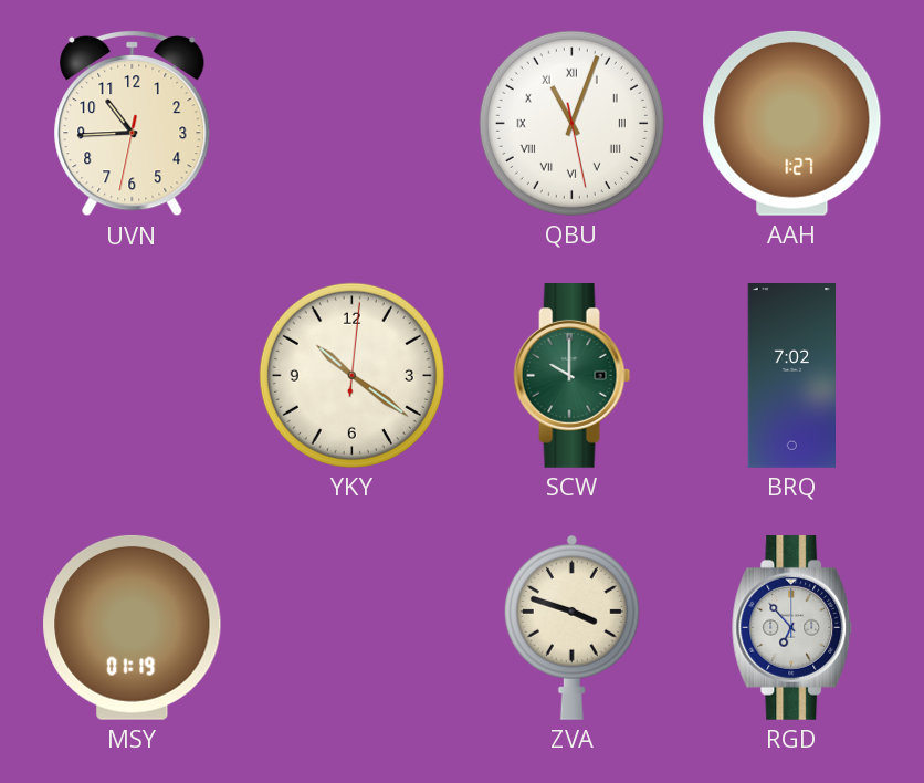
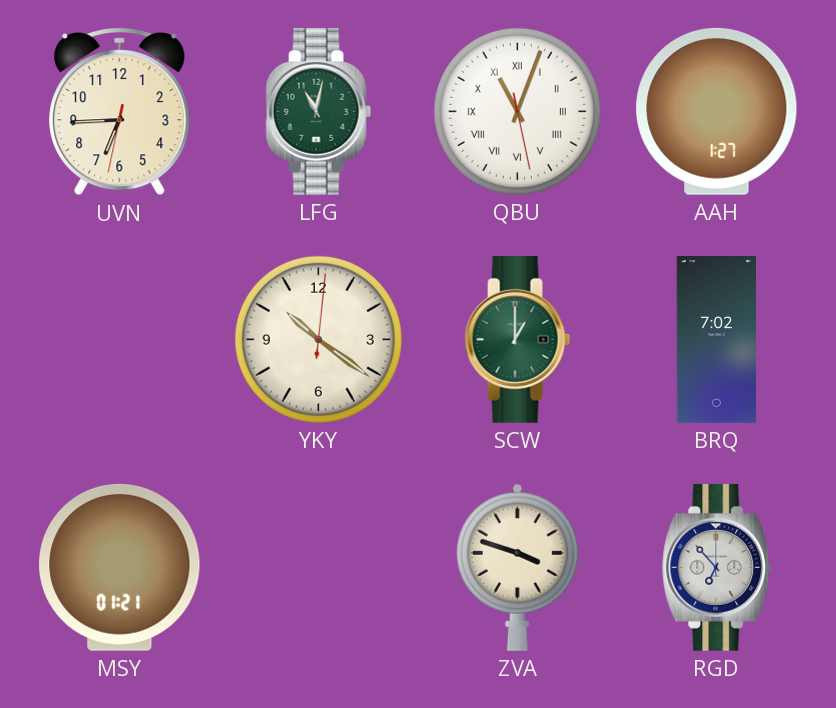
UVN: 10:44 -> 6:44 (120, 112)
LFG: none -> 11:02 (319, 111)
SCW: 10:00 -> 1:00 (518, 339)
MSY: 01:19 -> 01:21 (120, 567)
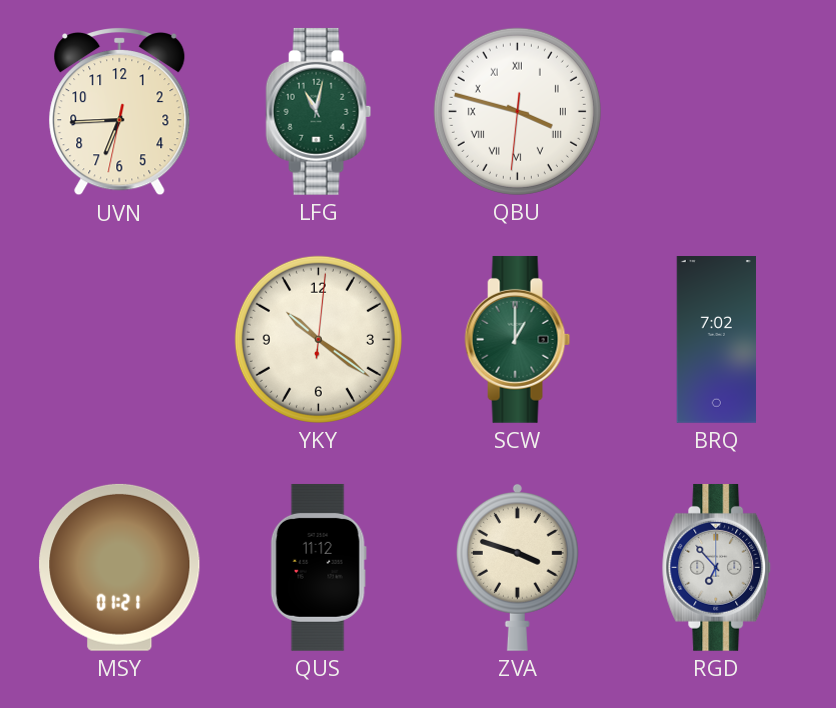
QBU: 11:03 -> 3:47 (517, 111)
AAH: 1:27 -> none (717, 111)
QUS: none -> 11:12 (318, 567)
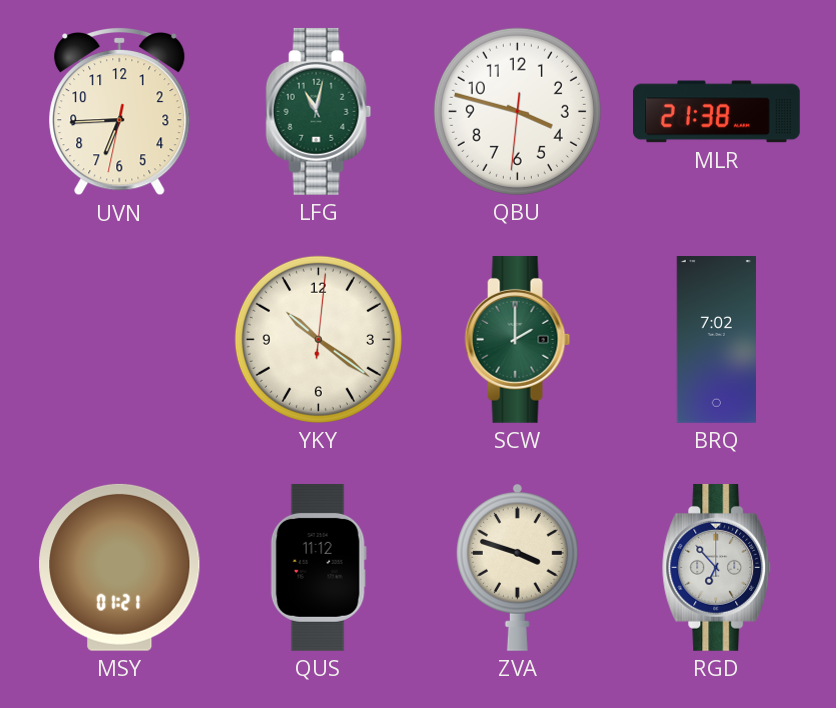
QBU numerals: Roman -> Arabic (517, 111)
MLR: none -> 21:38 (717, 112)
SCW: 1:00 -> 2:00 (518, 339)
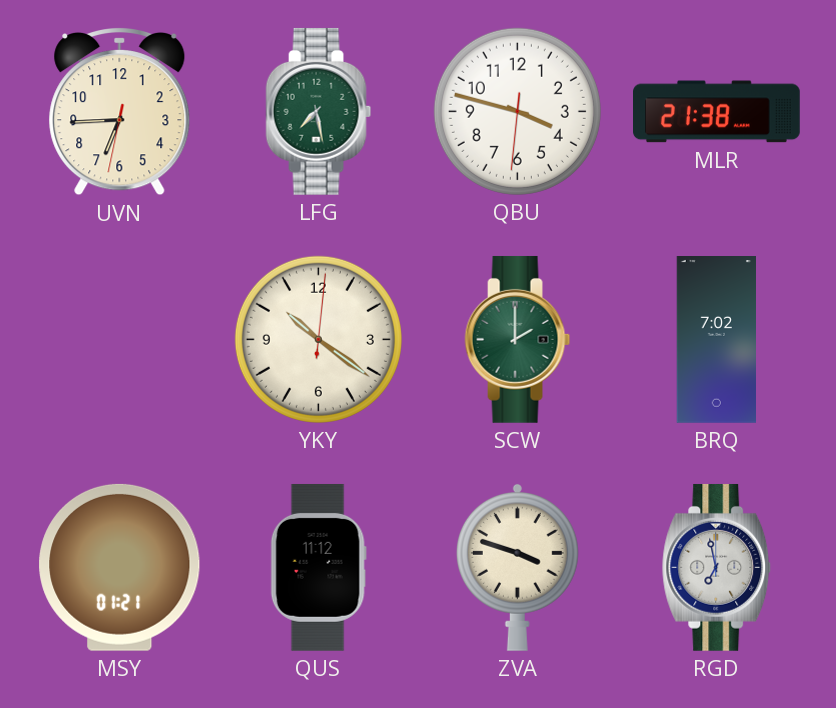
LFG: 11:02 -> 7:28 (319, 111)
RGD: 6:53 -> 6:58 (717, 567)
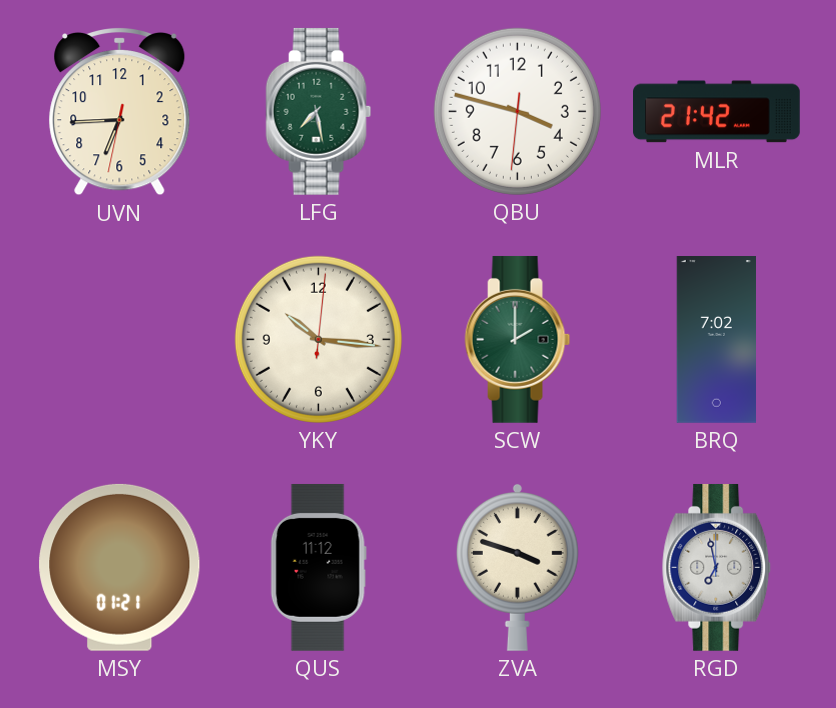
MLR: 21:38 -> 21:42 (717, 112)
YKY: 10:21 -> 10:16 (318, 339)
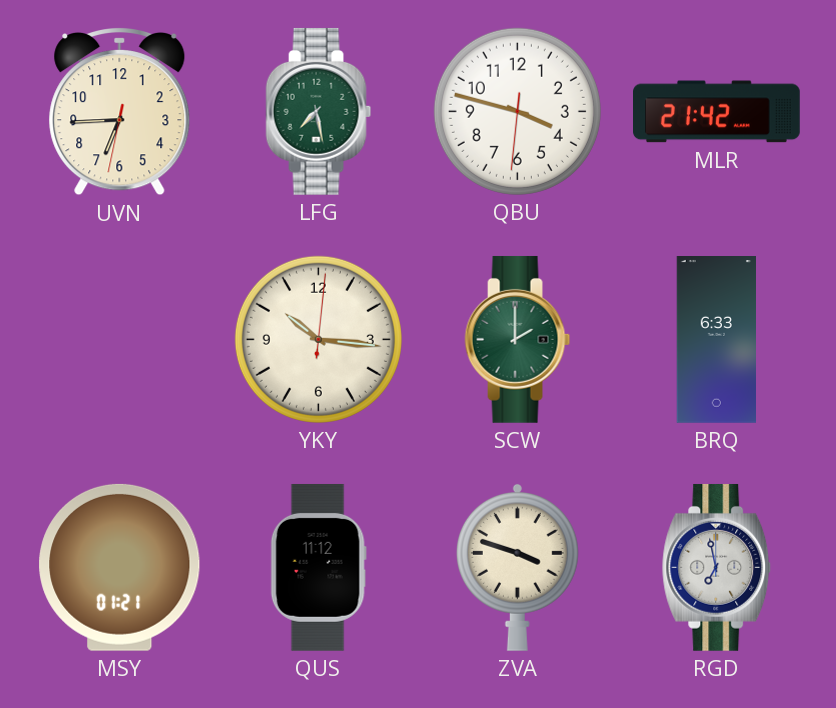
BRQ: 7:02 -> 6:33 (716, 340)
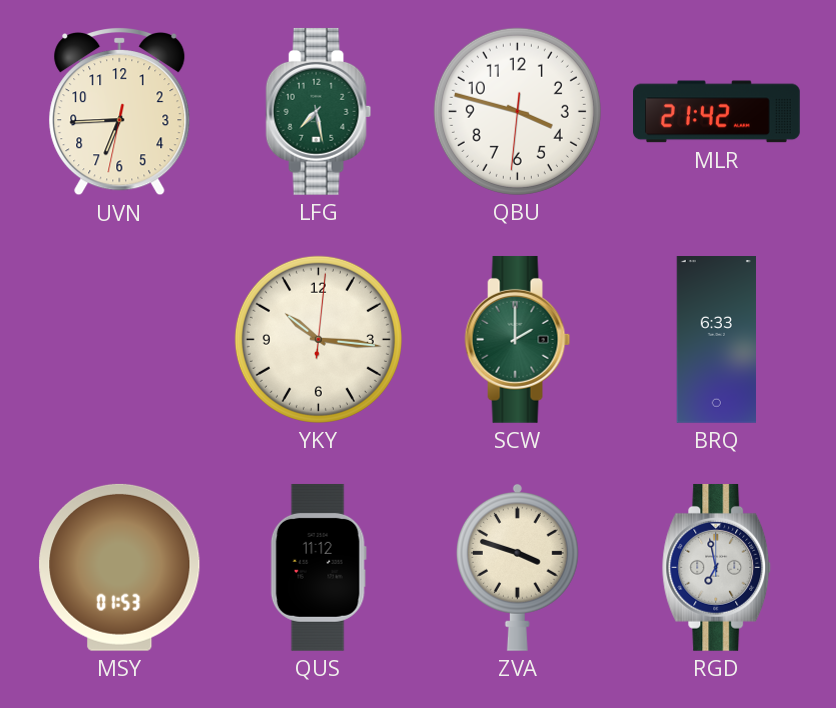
MSY: 01:21 -> 01:53 (120, 567)
